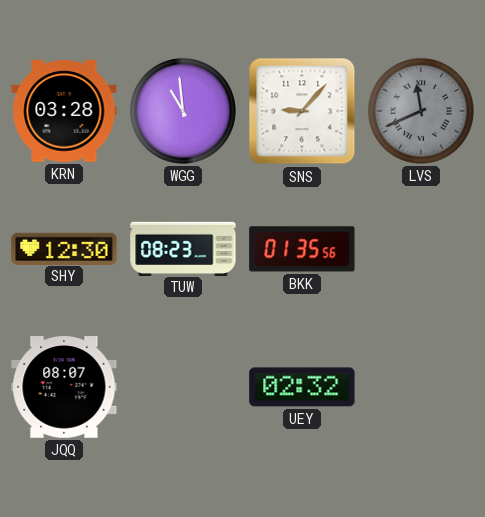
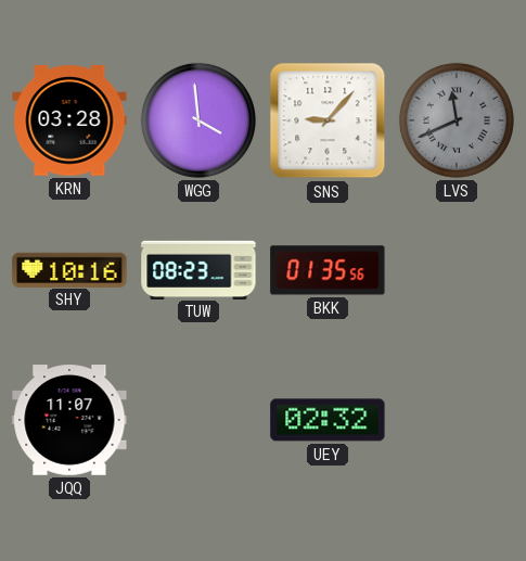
WGG: 10:59 -> 3:59 (198, 120)
SHY: 12:30 -> 10:16 (69, 269)
JQQ: 08:07 -> 11:07 (69, 420)
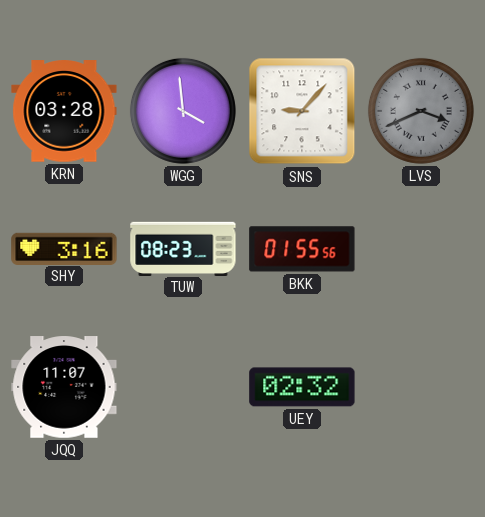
LVS: 11:41 -> 3:41 (421, 111)
SHY: 10:16 -> 3:16 (64, 248)
BKK: 01:35 -> 01:55 (302, 249)
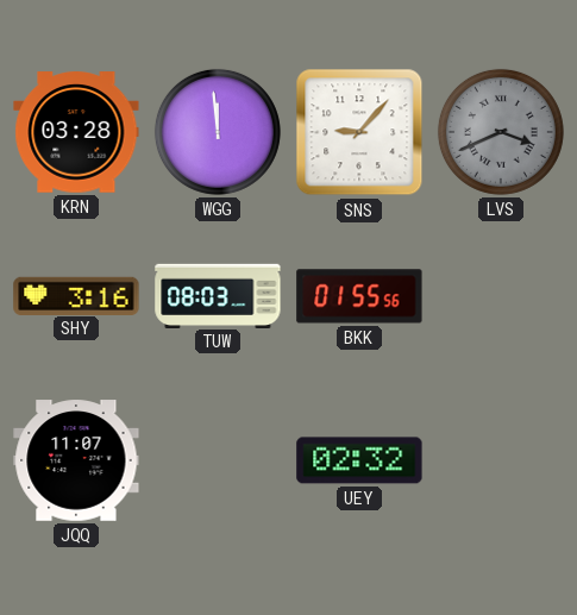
WGG: 3:59 -> 11:59 (218, 132)
TUW: 08:23 -> 08:03 (218, 295)
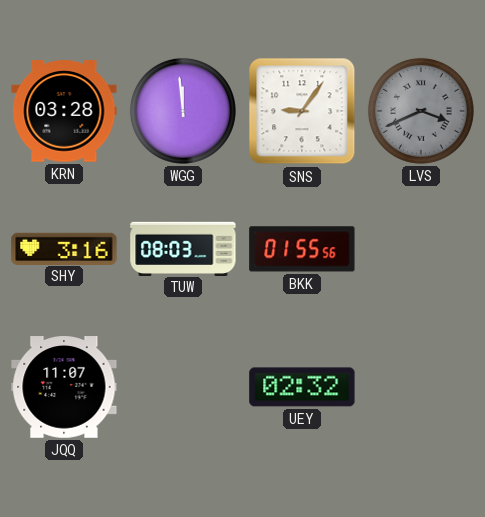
SNS: 9:07 -> 9:06 (302, 111)
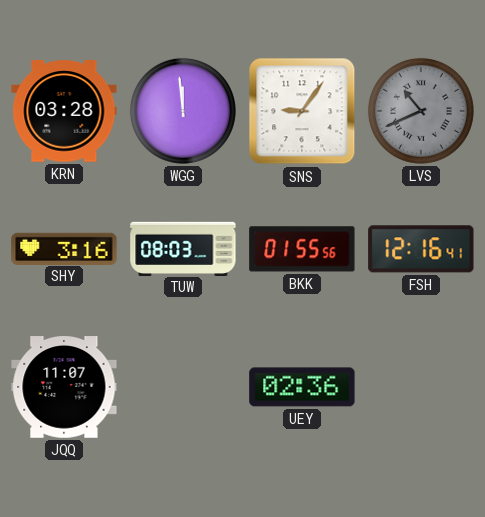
LVS: 3:41 -> 10:41 (421, 111)
FSH: none -> 12:16 (421, 249)
UEY: 02:32 -> 02:36 (302, 387)
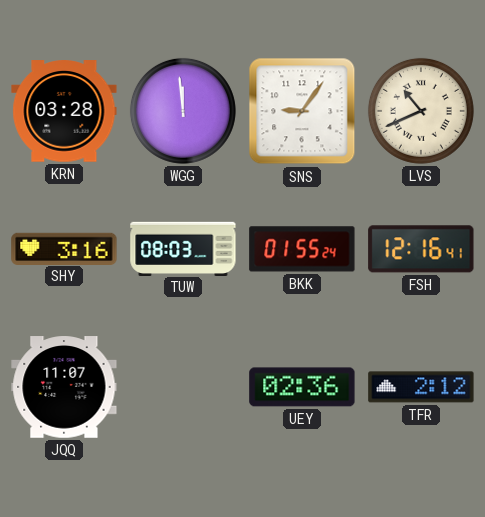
LVS dial: grey -> cream (421, 111)
BKK: 01:55:56 -> 01:55:24 (302, 249)
TFR: none -> 2:12 (421, 387)
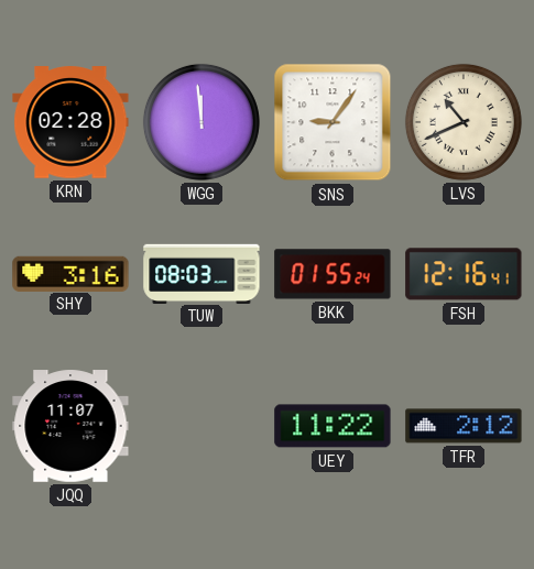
KRN: 03:28 -> 02:28 (70, 122)
UEY: 02:36 -> 11:22 (333, 426)
